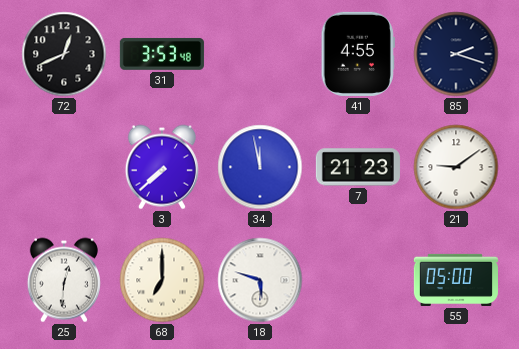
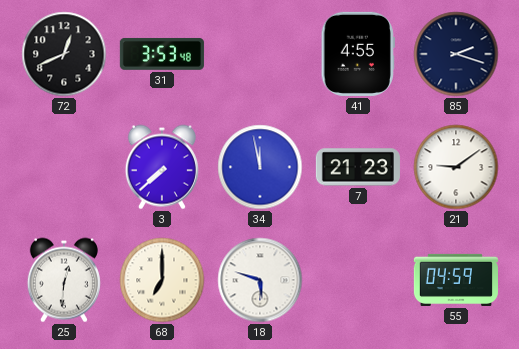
55: 05:00 -> 04:59 (456, 280)
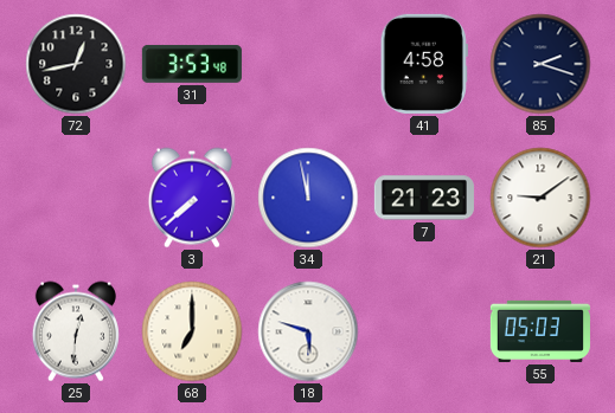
72: 12:41 -> 12:43 (76, 64)
41: 4:55 -> 4:58 (424, 64)
55: 04:59 -> 05:03 (540, 331)
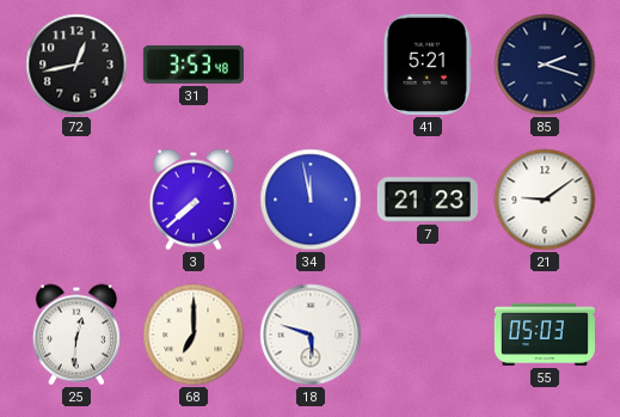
41: 4:58 -> 5:21 (428, 65)
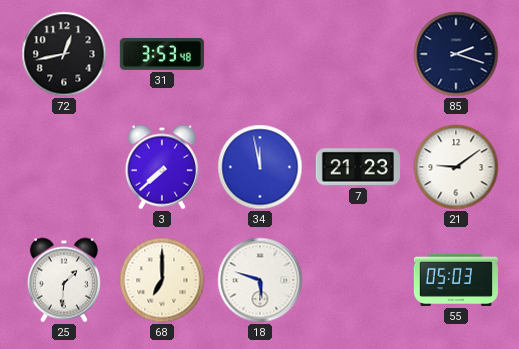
41: 5:21 -> none (428, 65)
25: 12:31 -> 1:31 (64, 280)
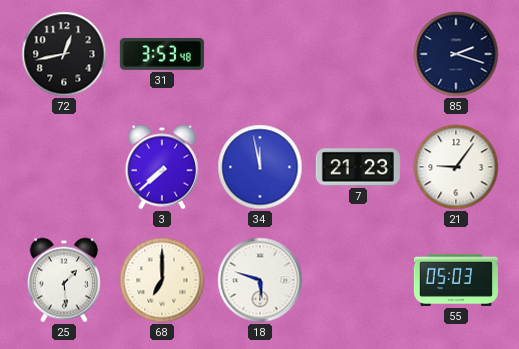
21: 9:09 -> 9:06 (456, 167)
25: 1:31 -> 1:29 (64, 280)
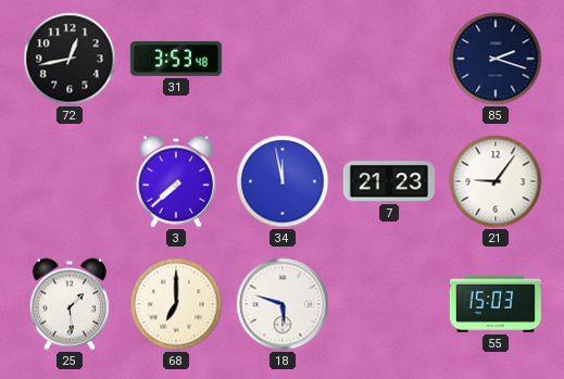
55: 05:03 -> 15:03 (496, 304)
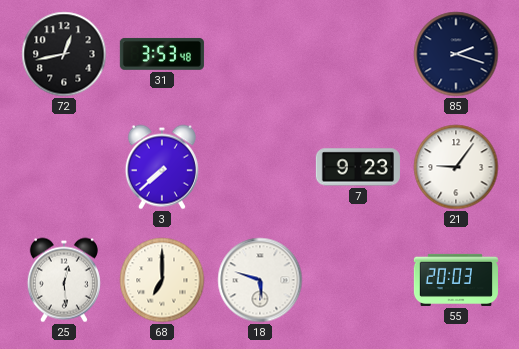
34: 11:58 -> none (283, 181)
7: 21:23 -> 9:23 (358, 167)
25: 1:29 -> 12:29 (64, 280)
55: 15:03 -> 20:03 (456, 280)
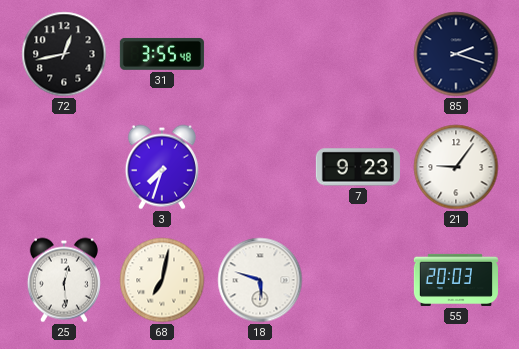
31: 3:53 -> 3:55 (162, 54)
3: 7:38 -> 7:33 (162, 167)
68: 7:00 -> 7:02 (162, 280)
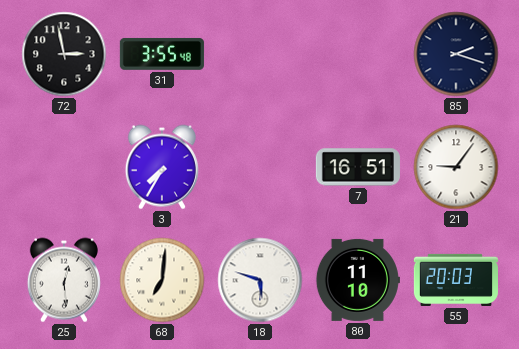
72: 12:43 -> 2:58 (64, 54)
3: 7:33 -> 7:35 (162, 167)
7: 9:23 -> 16:51 (358, 167)
68: 7:02 -> 7:01 (162, 280)
80: none -> 11:10 (357, 280)
